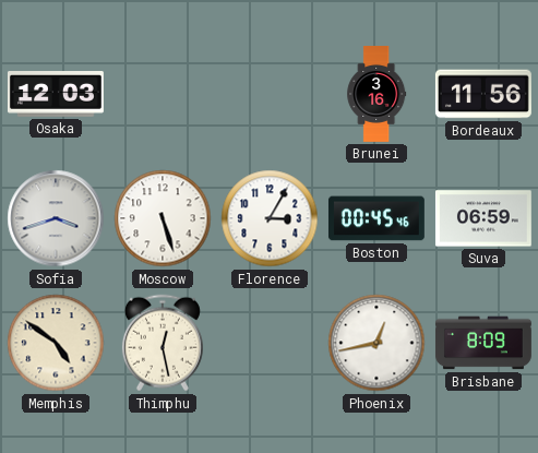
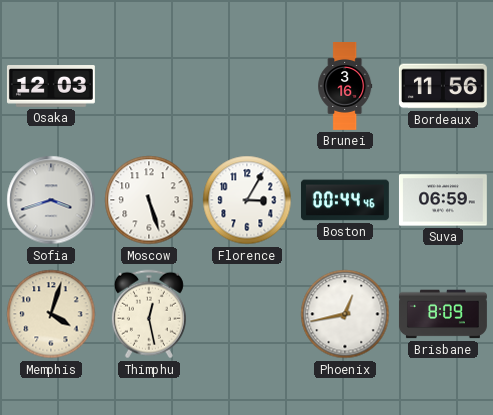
Boston: 00:45 -> 00:44 (345, 200)
Memphis: 4:51 -> 4:03 (51, 314)
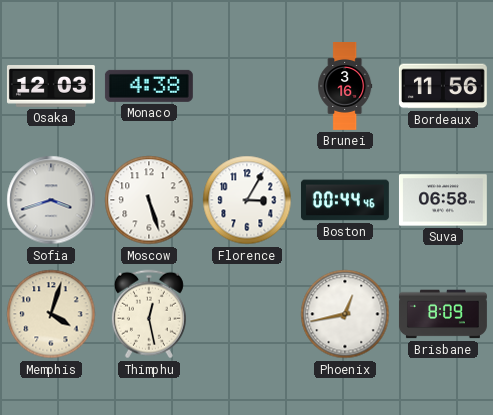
Monaco: none -> 4:38 (149, 86)
Suva: 06:59 -> 06:58 (443, 200)
